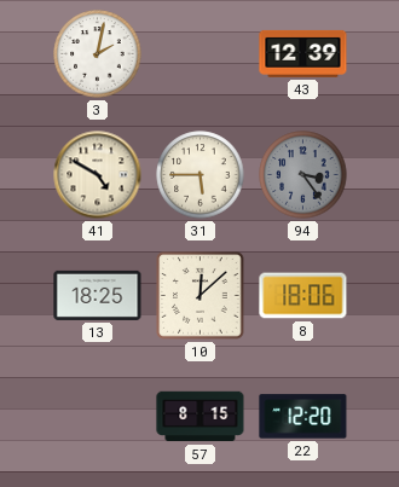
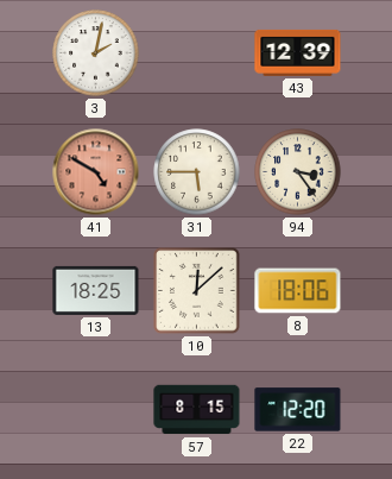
41 dial: cream -> salmon (96, 172)
94 dial: grey -> cream (298, 172)
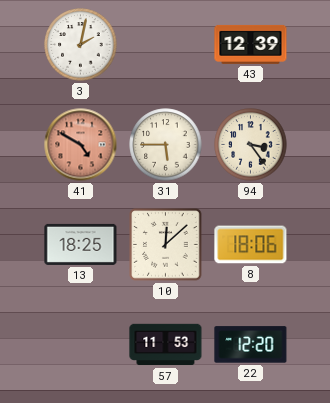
57: 8:15 -> 11:53 (166, 345)
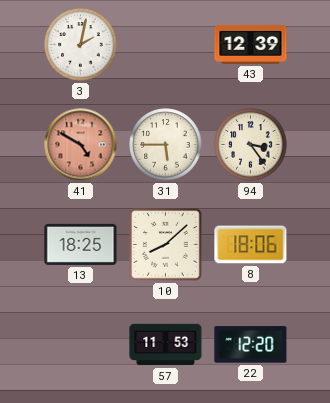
10: 12:08 -> 8:08 (166, 245)
